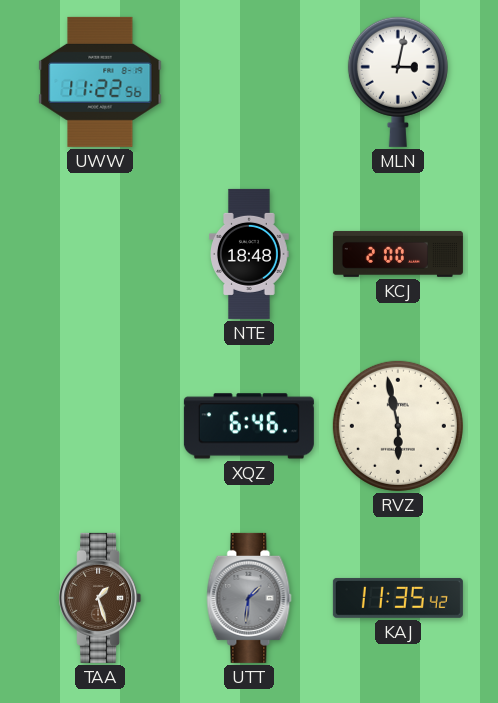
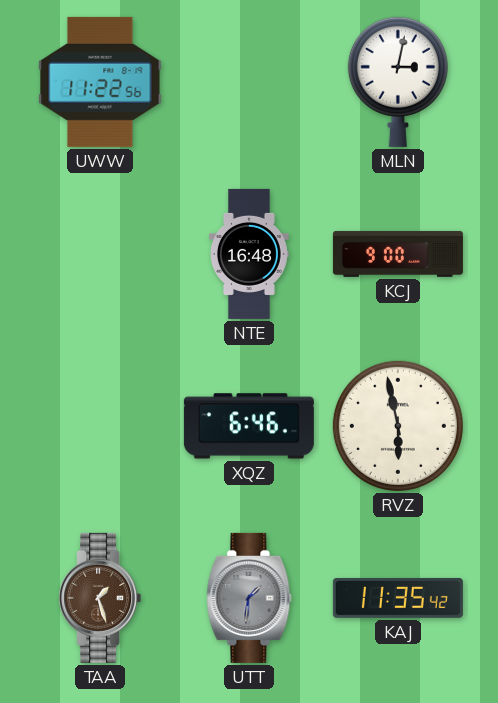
NTE: 18:48 -> 16:48 (250, 254)
KCJ: 2:00 -> 9:00 (398, 254)
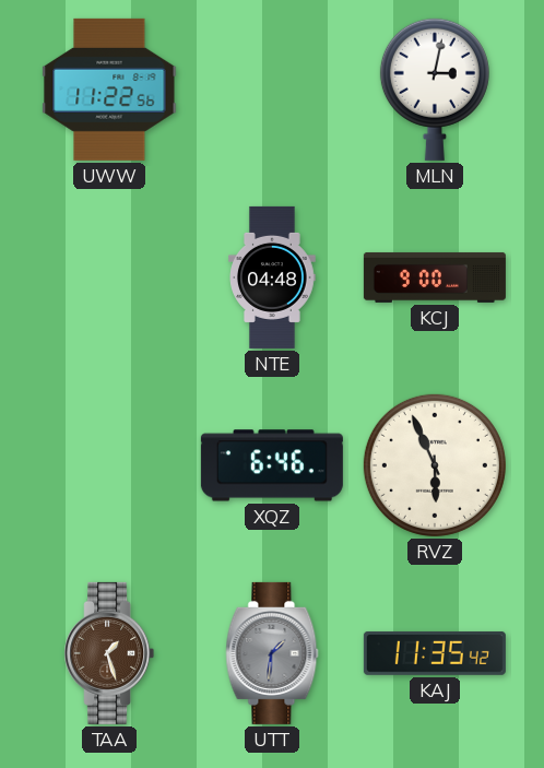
NTE: 16:48 -> 04:48 (273, 277)
RVZ: 5:58 -> 5:56 (435, 465)
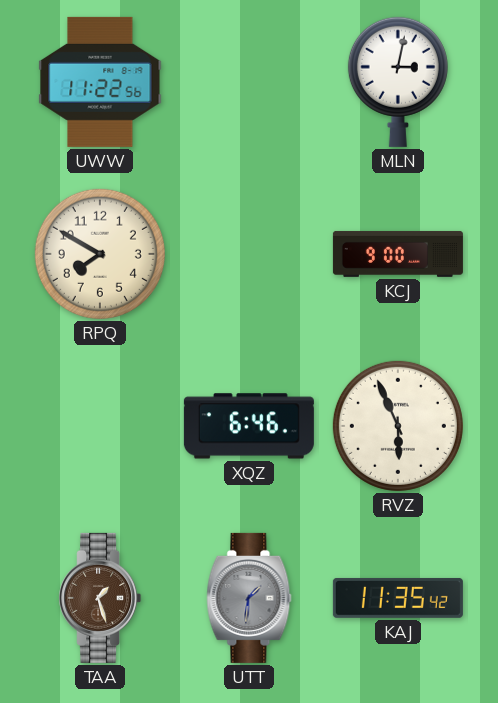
RPQ: none -> 7:50 (100, 254)
NTE: 04:48 -> none (273, 277)
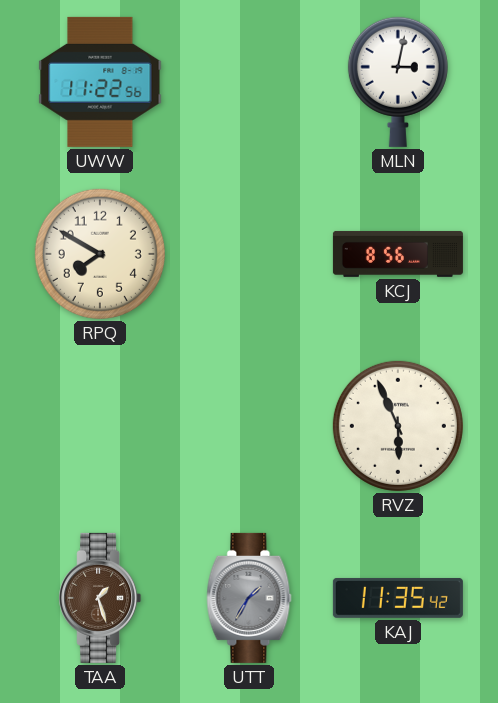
KCJ: 9:00 -> 8:56 (398, 254)
XQZ: 6:46 -> none (249, 426)
UTT: 1:31 -> 1:35 (249, 598)
